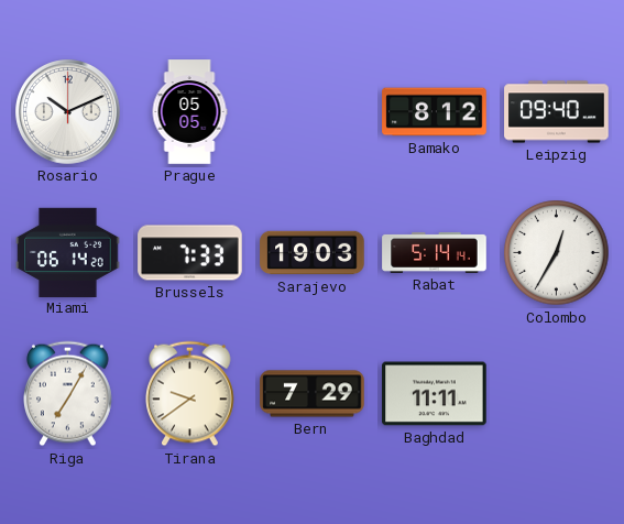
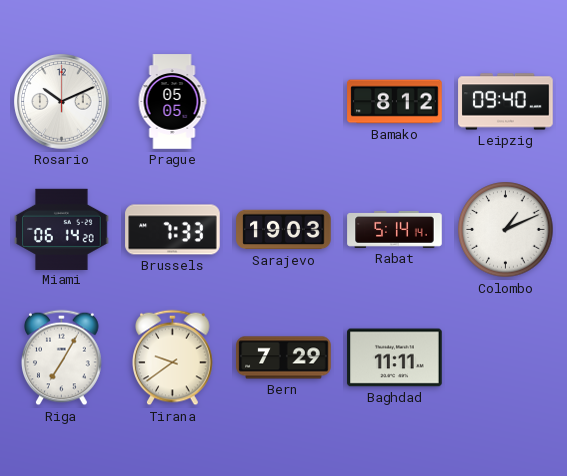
Colombo: 12:35 -> 1:11 (506, 230)
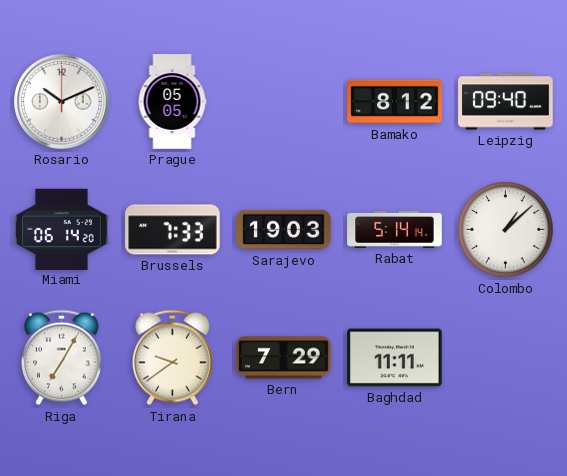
Colombo: 1:11 -> 1:08 (506, 230)
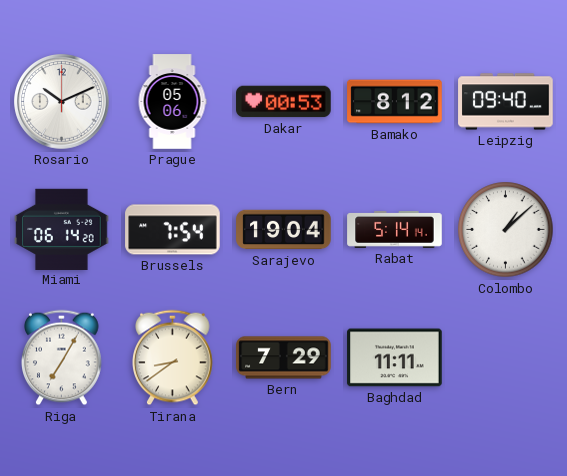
Prague: 05:05 -> 05:06 (172, 102)
Dakar: none -> 00:53 (284, 102)
Brussels: 7:33 -> 7:54 (173, 230)
Sarajevo: 19:03 -> 19:04 (284, 230)
Tirana: 9:39 -> 8:39 (173, 358)
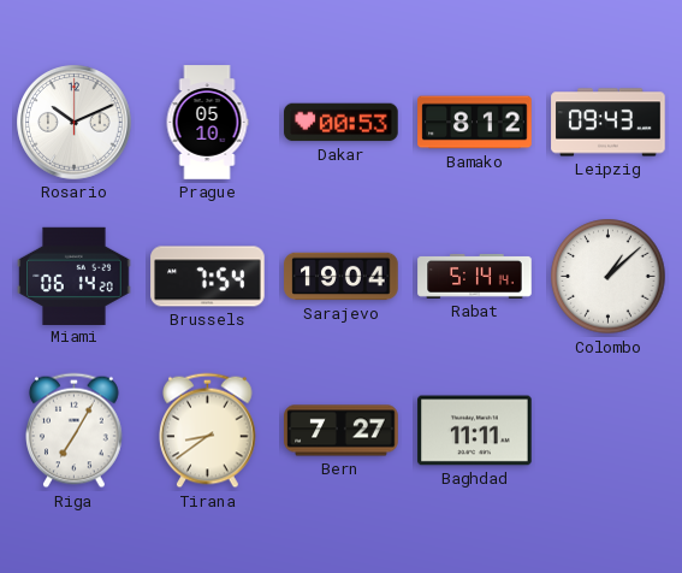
Prague: 05:06 -> 05:10 (207, 123)
Leipzig: 09:40 -> 09:43 (609, 123)
Bern: 7:29 -> 7:27 (342, 431)
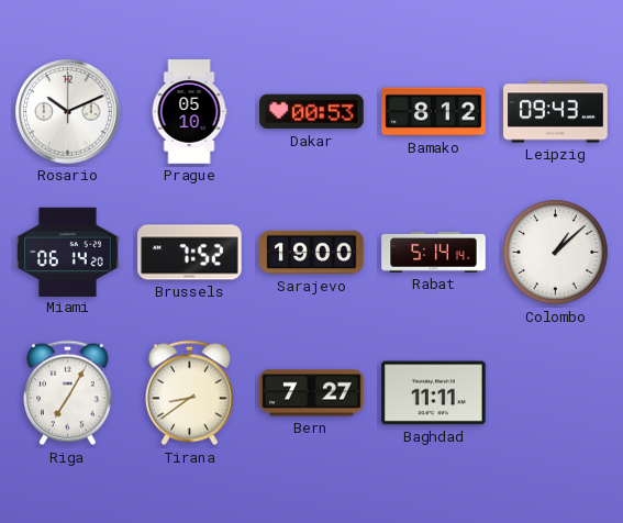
Brussels: 7:54 -> 7:52 (190, 253)
Sarajevo: 19:04 -> 19:00 (312, 253)
